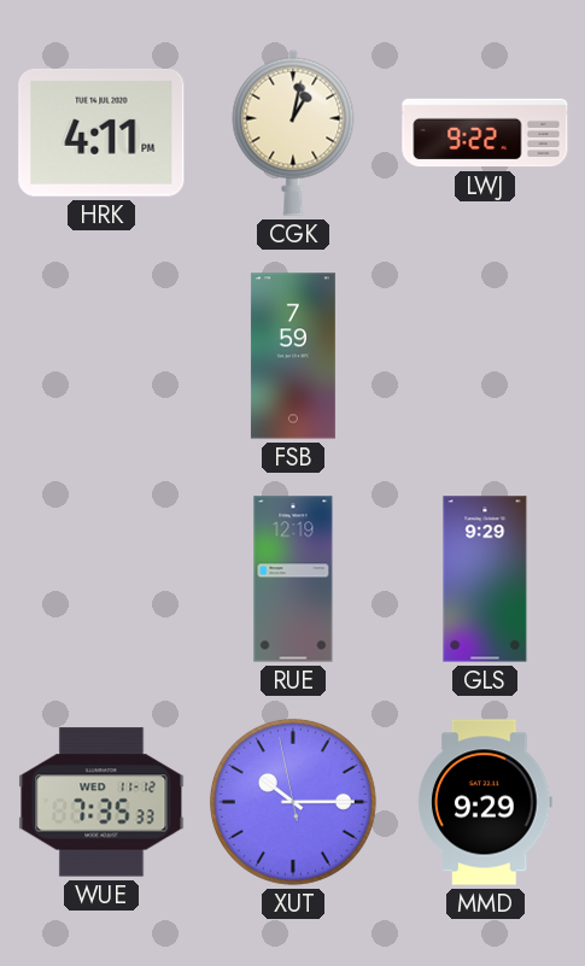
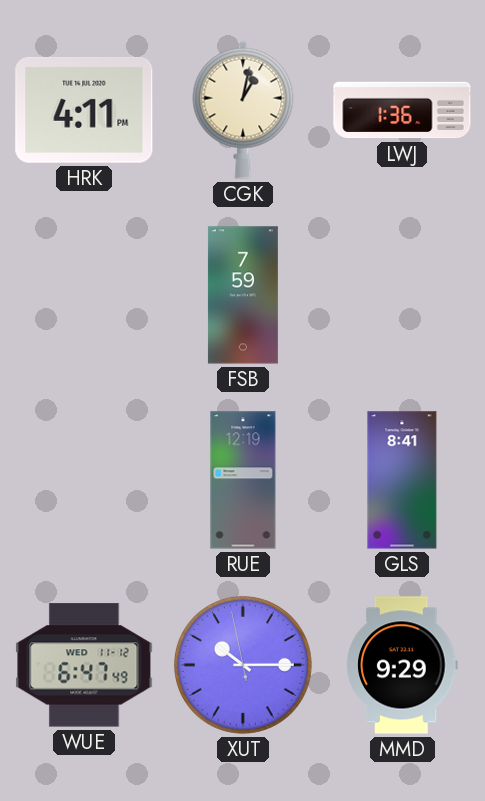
LWJ: 9:22 -> 1:36 (402, 110)
GLS: 9:29 -> 8:41 (402, 480)
WUE: 7:35 -> 6:47 (84, 665)
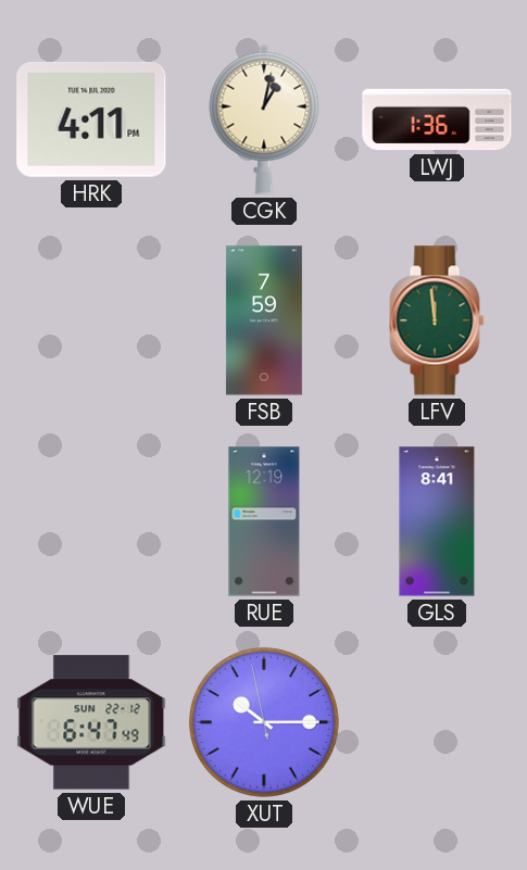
LFV: none -> 11:59 (437, 320)
WUE date: WED 11-12 -> SUN 22-12 (91, 722)
MMD: 9:29 -> none (402, 665)
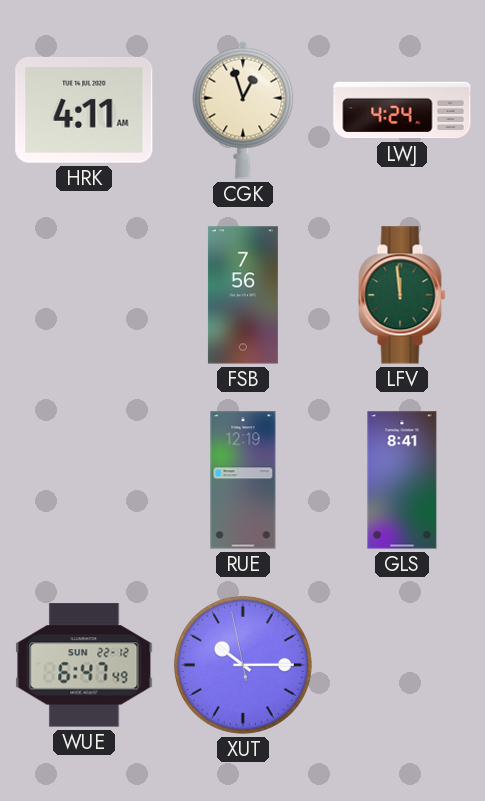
HRK: 4:11 PM -> 4:11 AM (84, 110)
CGK: 1:02 -> 12:57 (243, 110)
LWJ: 1:36 -> 4:24 (402, 110)
FSB: 7:59 -> 7:56 (243, 295)
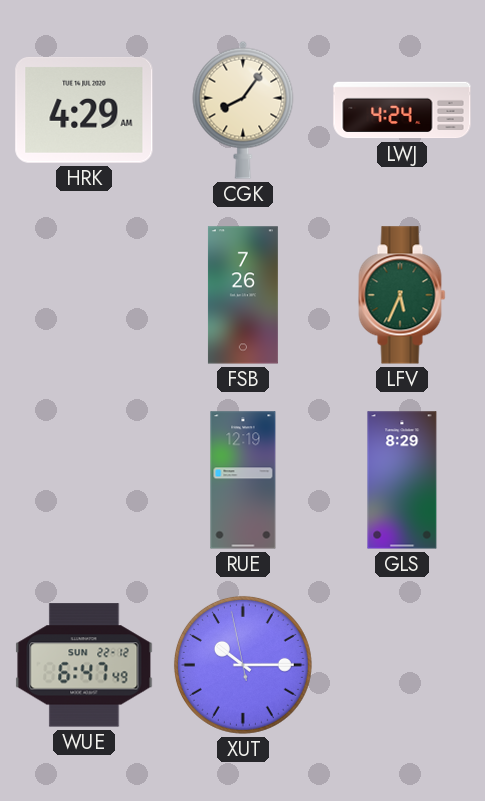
HRK: 4:11 -> 4:29 (84, 110)
CGK: 12:57 -> 8:06 (243, 110)
FSB: 7:56 -> 7:26 (243, 295)
LFV: 11:59 -> 5:34 (402, 295)
GLS: 8:41 -> 8:29 (402, 480)
